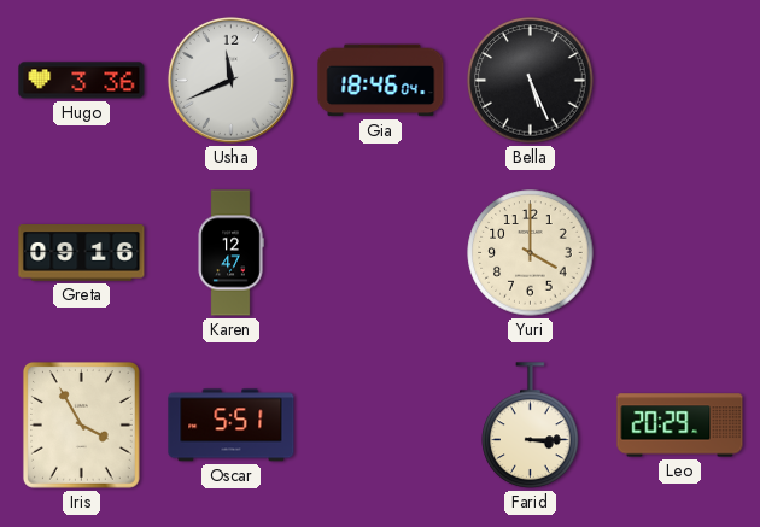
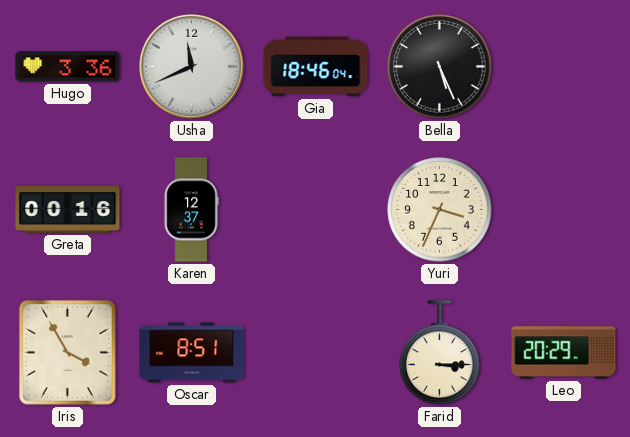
Greta: 09:16 -> 00:16 (68, 210)
Karen: 12:47 -> 12:37 (191, 210)
Yuri: 4:00 -> 3:34 (440, 210)
Oscar: 5:51 -> 8:51 (192, 353)
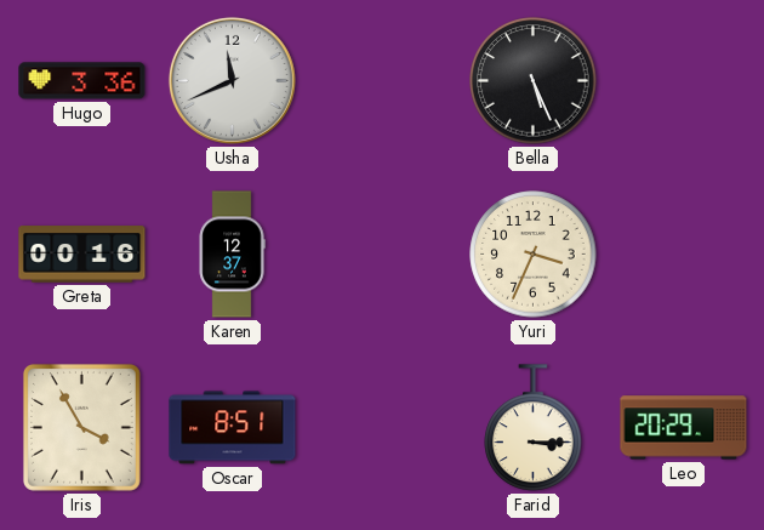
Gia: 18:46 -> none (316, 67)
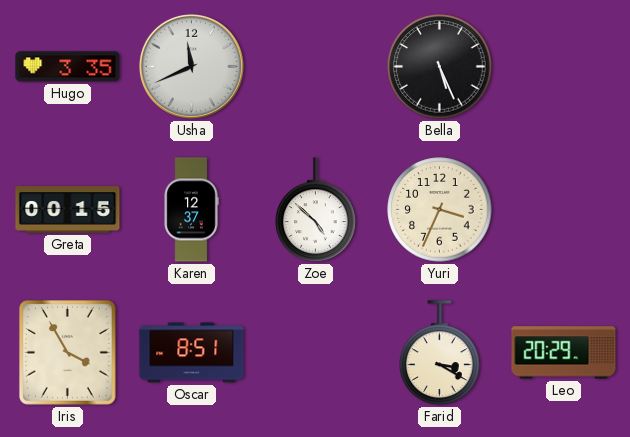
Hugo: 3:36 -> 3:35 (68, 67)
Greta: 00:16 -> 00:15 (68, 210)
Zoe: none -> 4:52 (316, 210)
Farid: 3:15 -> 3:20 (440, 353)
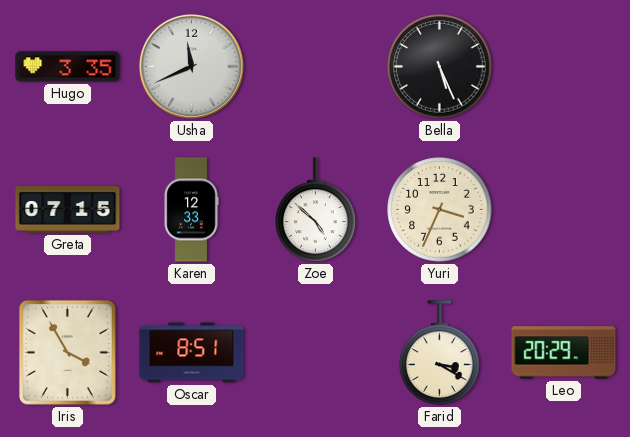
Greta: 00:15 -> 07:15 (68, 210)
Karen: 12:37 -> 12:33 (191, 210)
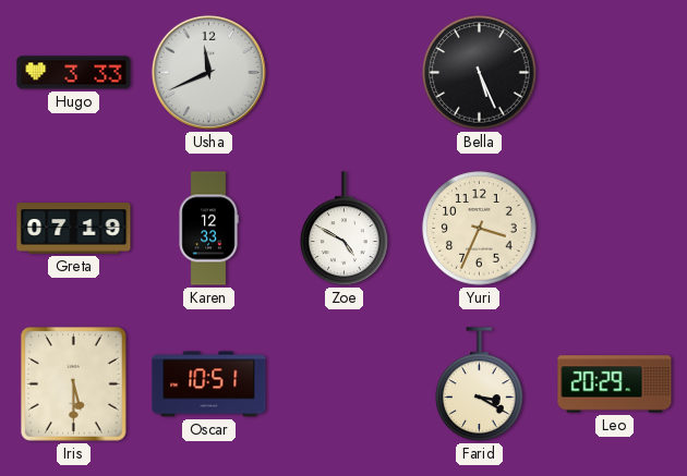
Hugo: 3:35 -> 3:33 (74, 73)
Greta: 07:15 -> 07:19 (74, 229)
Zoe: 4:52 -> 4:50 (345, 229)
Iris: 3:55 -> 5:30 (73, 383)
Oscar: 8:51 -> 10:51 (209, 385)
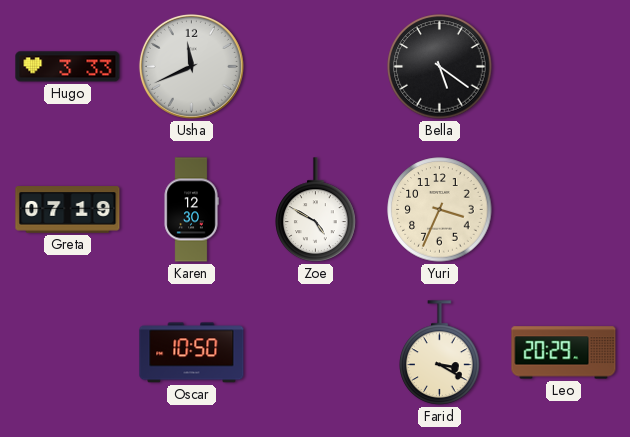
Bella: 5:26 -> 5:21 (440, 67)
Karen: 12:33 -> 12:30 (191, 210)
Iris: 5:30 -> none (73, 383)
Oscar: 10:51 -> 10:50 (192, 353)
